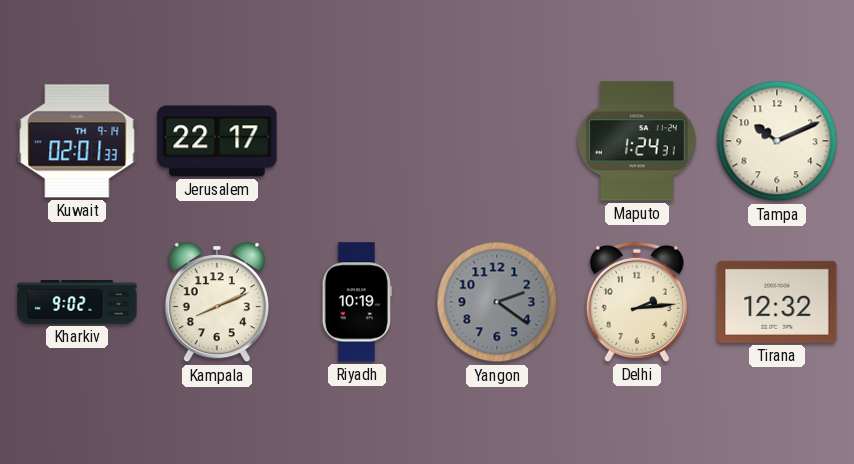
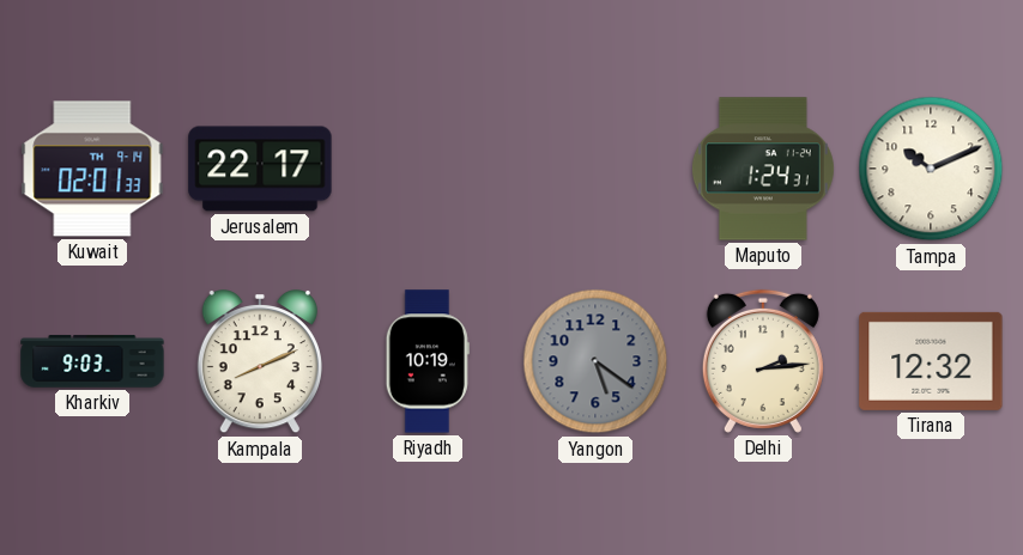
Kharkiv: 9:02 -> 9:03 (92, 361)
Yangon: 2:21 -> 5:21 (595, 361)
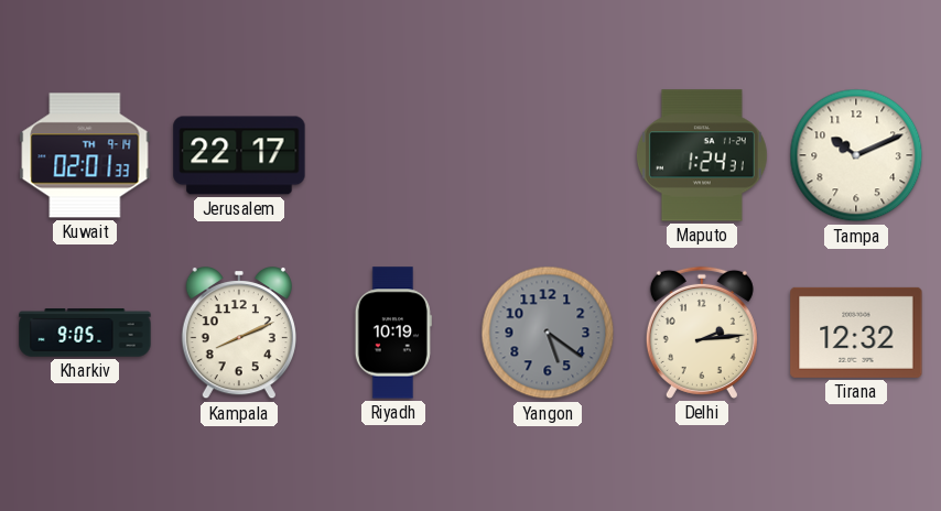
Kharkiv: 9:03 -> 9:05 (85, 333)
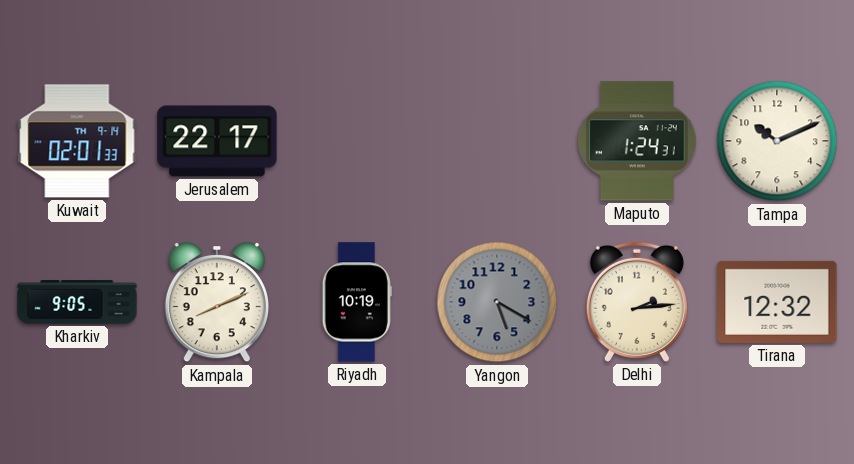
Yangon: 5:21 -> 5:20 (497, 302)
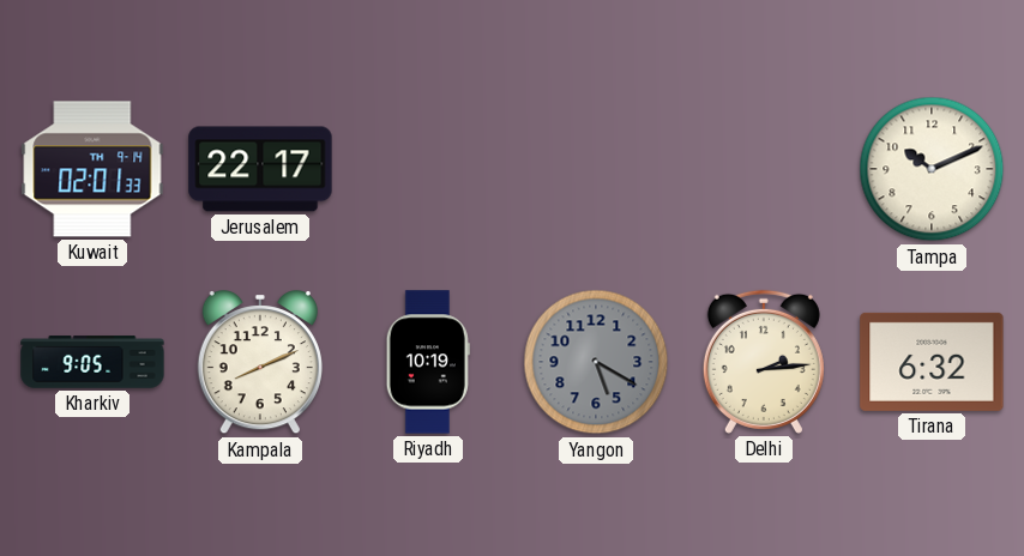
Maputo: 1:24 -> none (637, 141)
Tirana: 12:32 -> 6:32 (932, 362)
